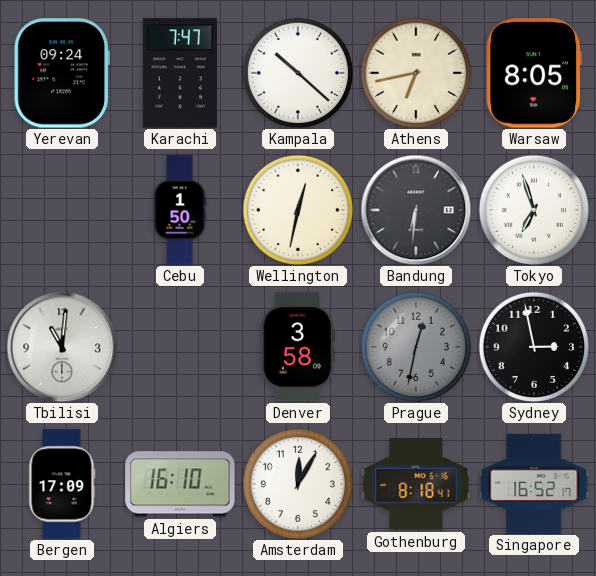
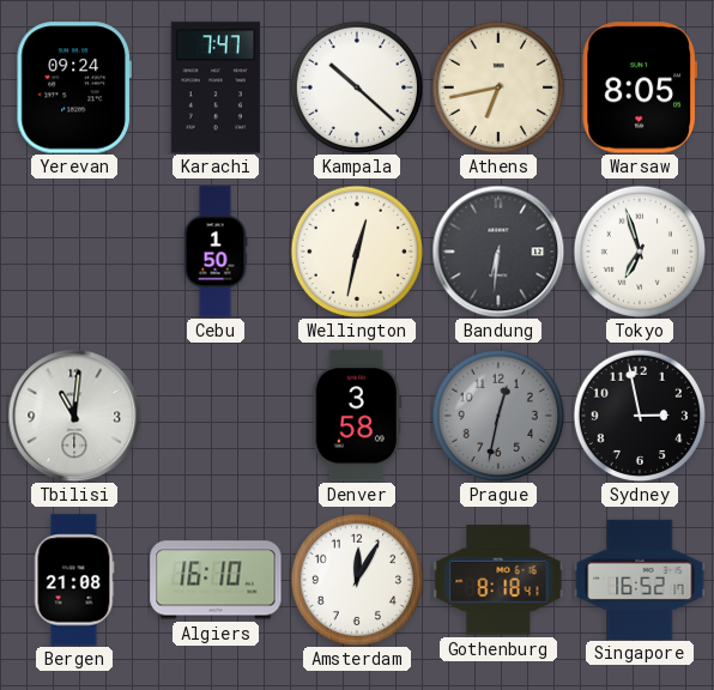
Bergen: 17:09 -> 21:08 (74, 580)
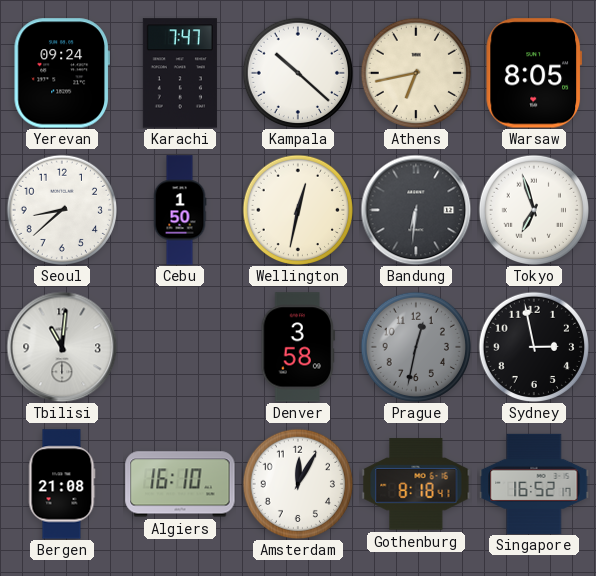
Seoul: none -> 8:38 (61, 209)
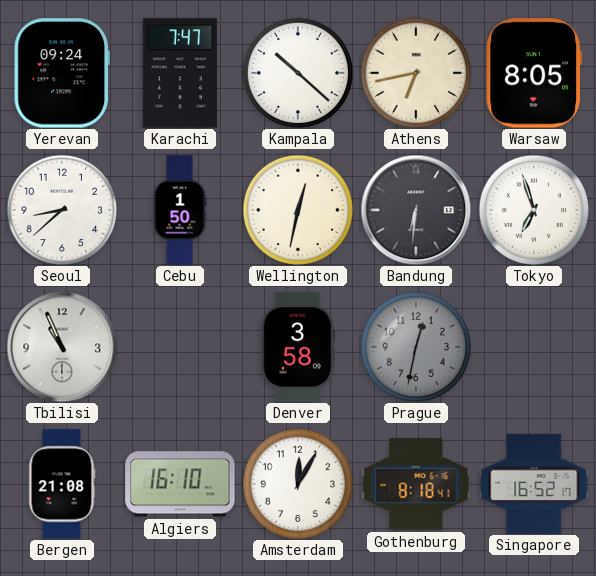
Tbilisi: 11:01 -> 10:56 (62, 347)
Sydney: 2:58 -> none (533, 346)
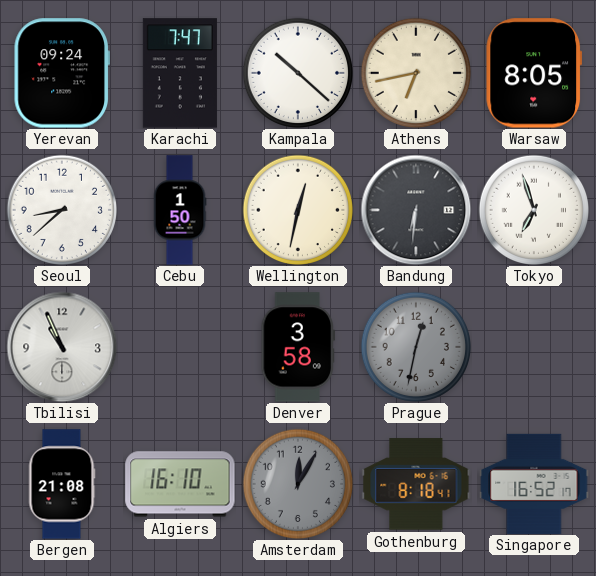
Amsterdam dial: white -> grey (297, 483)
